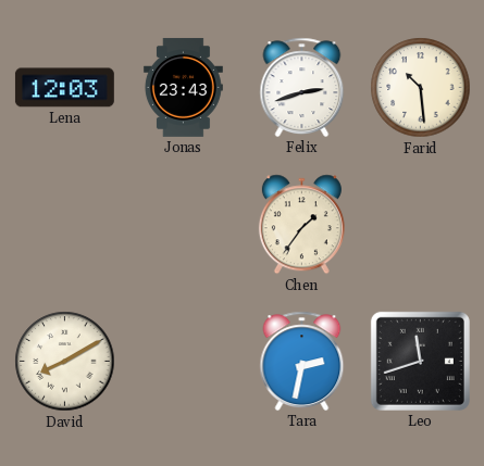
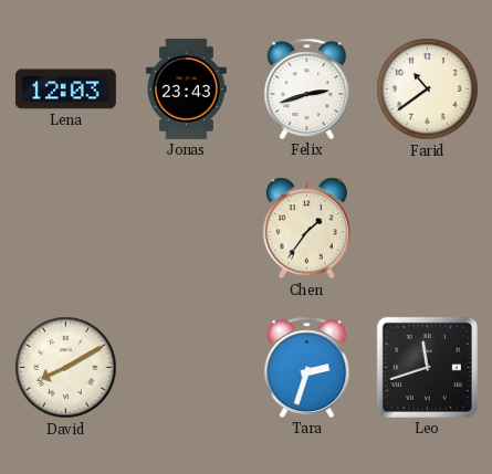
Farid: 10:29 -> 10:39 (428, 89)
Tara: 2:32 -> 2:33 (307, 367)
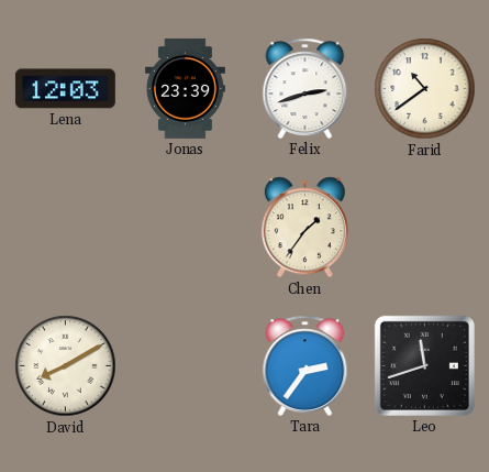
Jonas: 23:43 -> 23:39 (185, 88)
Tara: 2:33 -> 2:36 (305, 365)
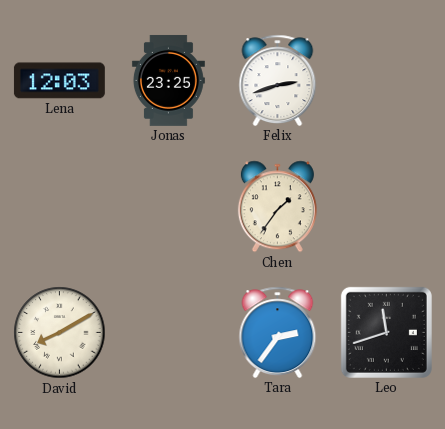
Jonas: 23:39 -> 23:25 (168, 80)
Farid: 10:39 -> none (425, 89)
